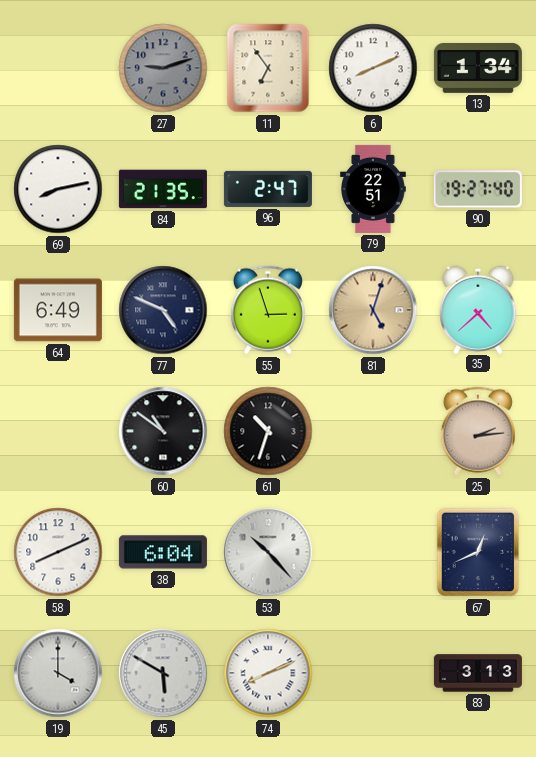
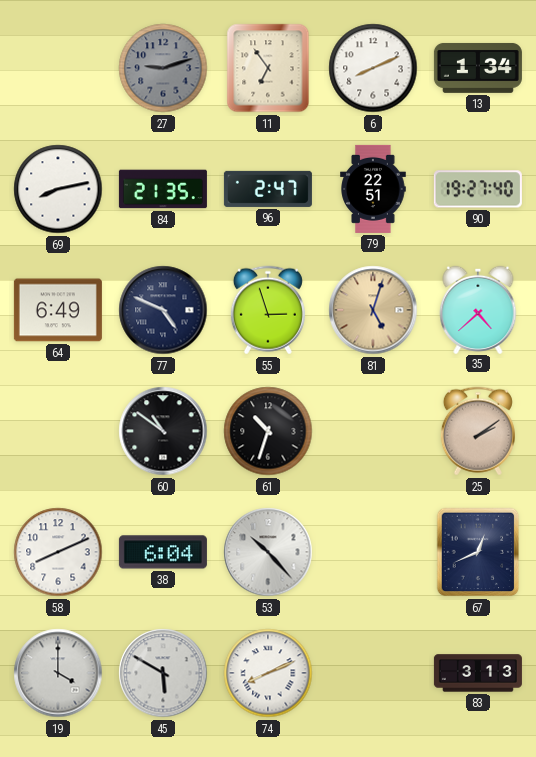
25: 2:14 -> 2:09 (478, 431)
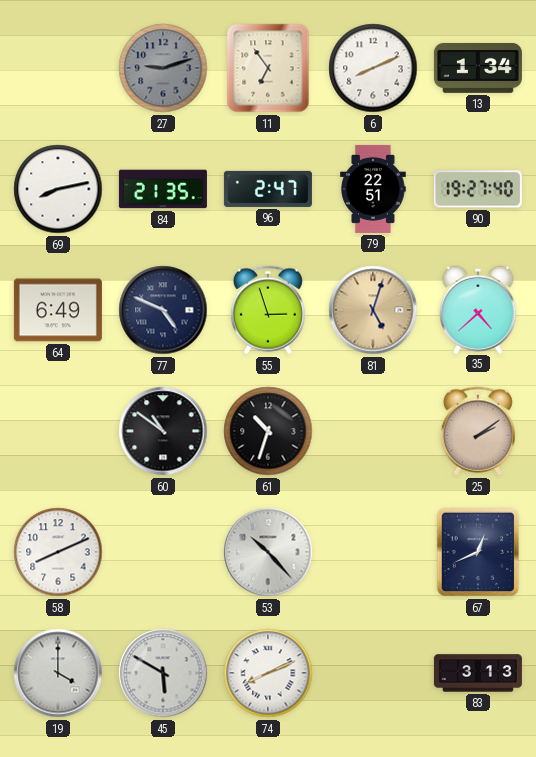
38: 6:04 -> none (163, 552)
